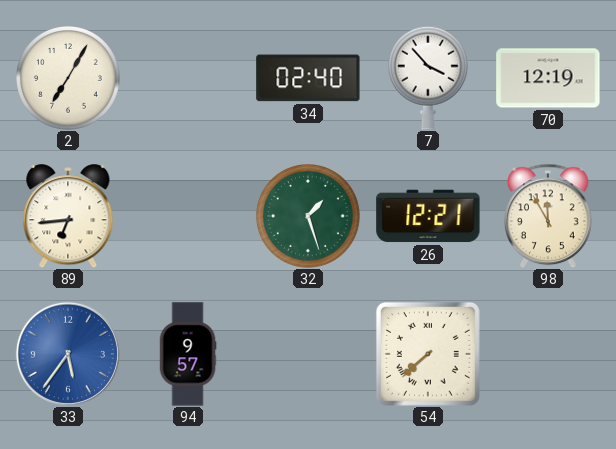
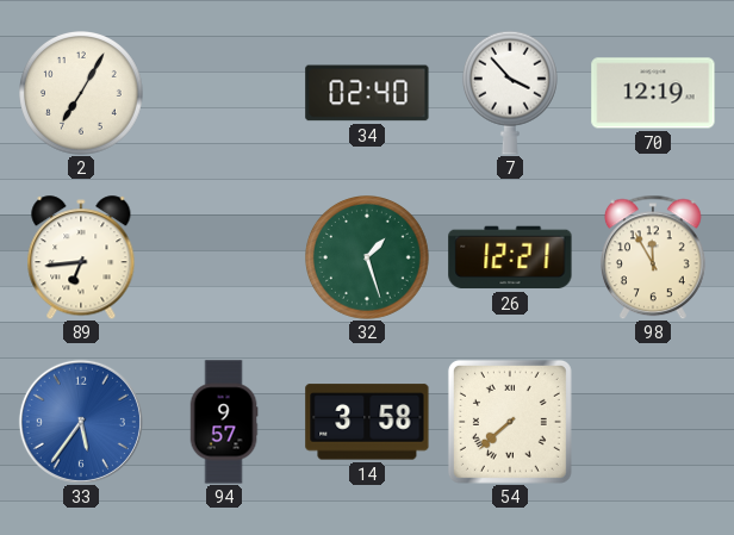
14: none -> 3:58 (367, 422)
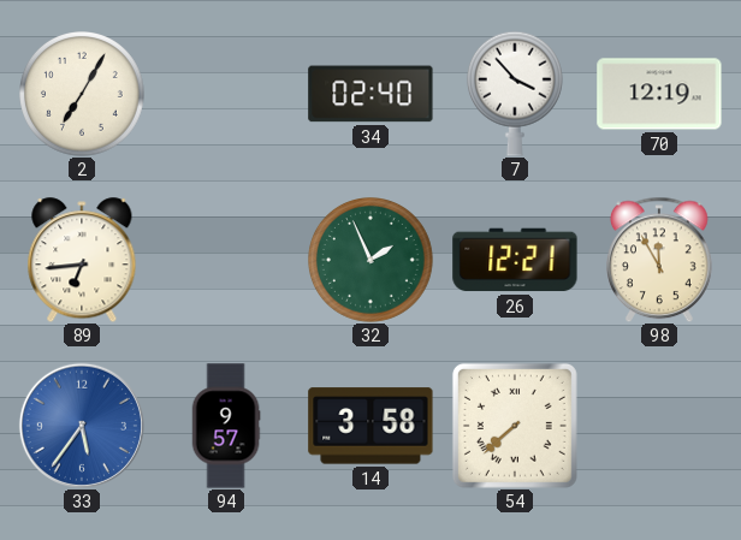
32: 1:27 -> 1:56 (372, 261)
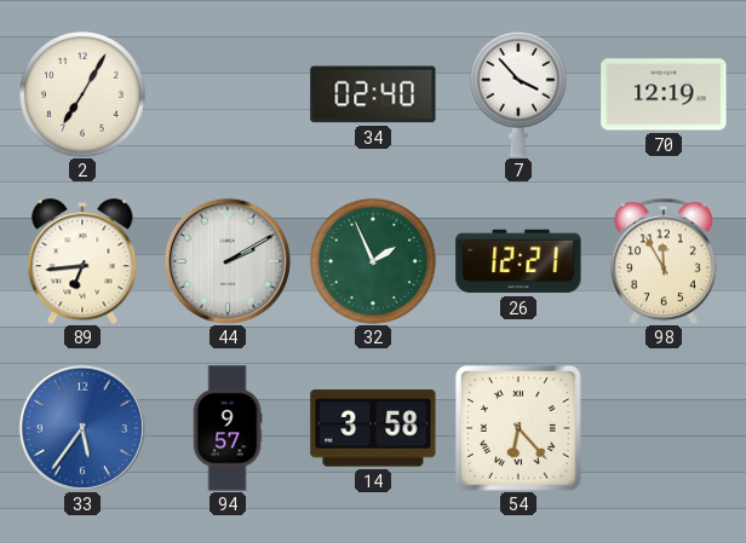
44: none -> 2:10 (228, 261)
54: 7:38 -> 6:23 (518, 428)
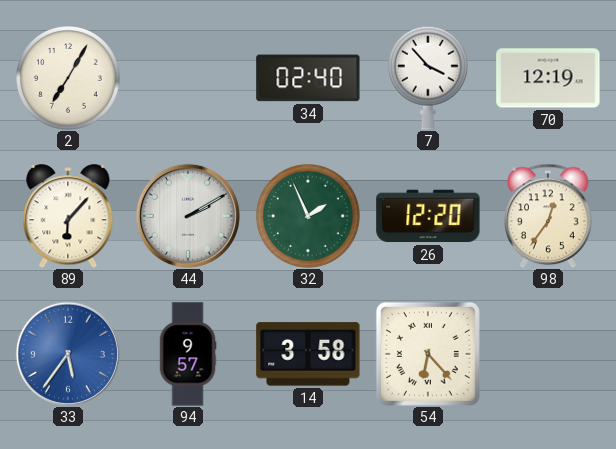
89: 6:44 -> 6:07 (68, 216)
26: 12:21 -> 12:20 (428, 216)
98: 11:55 -> 12:36 (549, 216)
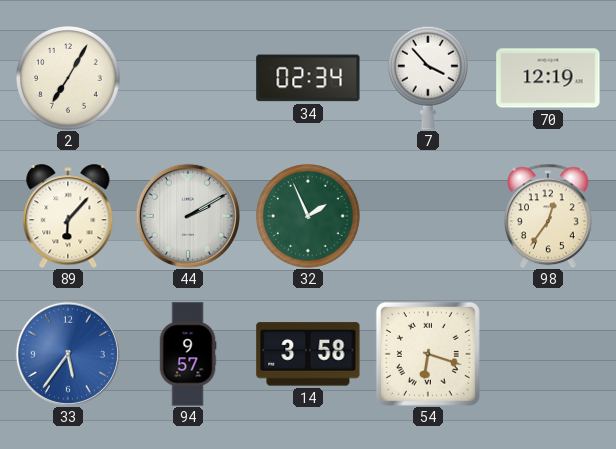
34: 02:40 -> 02:34 (308, 78)
26: 12:20 -> none (428, 216)
54: 6:23 -> 6:18 (428, 354)
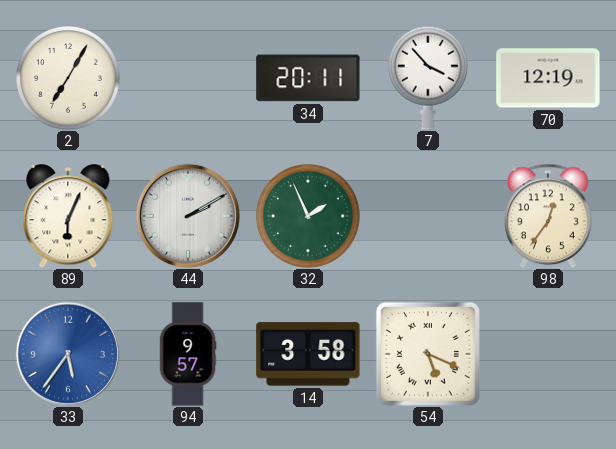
34: 02:34 -> 20:11 (308, 78)
89: 6:07 -> 6:04 (68, 216)
54: 6:18 -> 5:19 (428, 354)
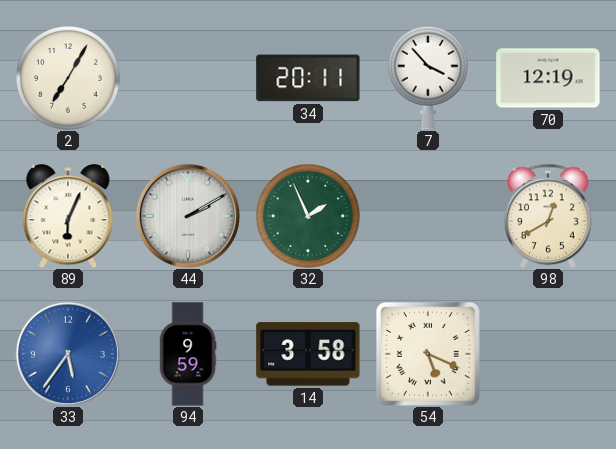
98: 12:36 -> 12:40 (549, 216)
94: 9:57 -> 9:59 (188, 354)
